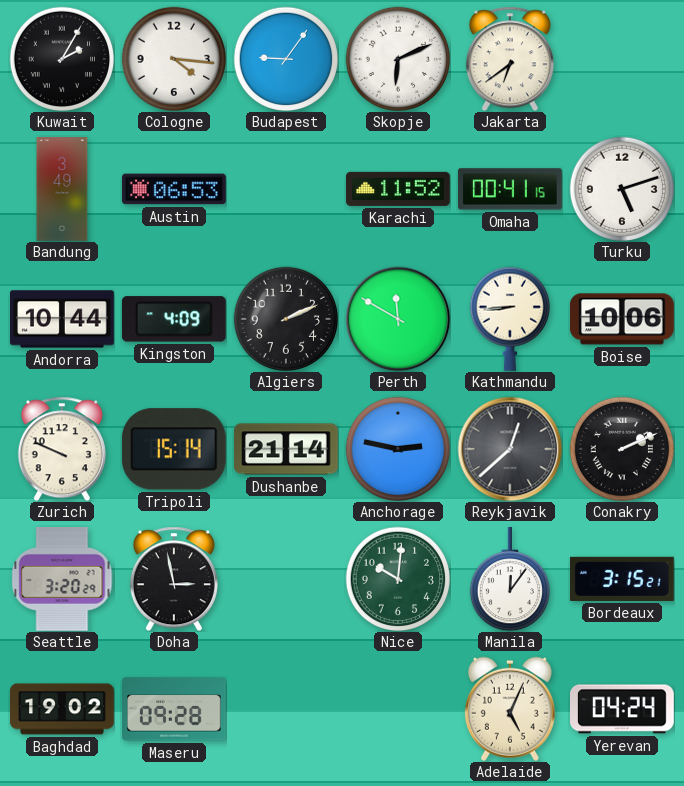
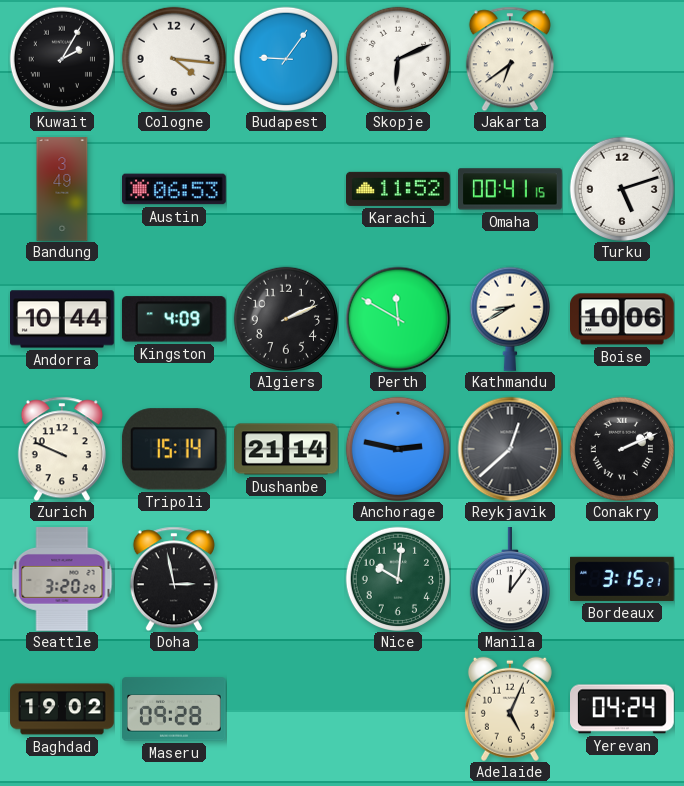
Kathmandu: 8:44 -> 8:40 (510, 319)
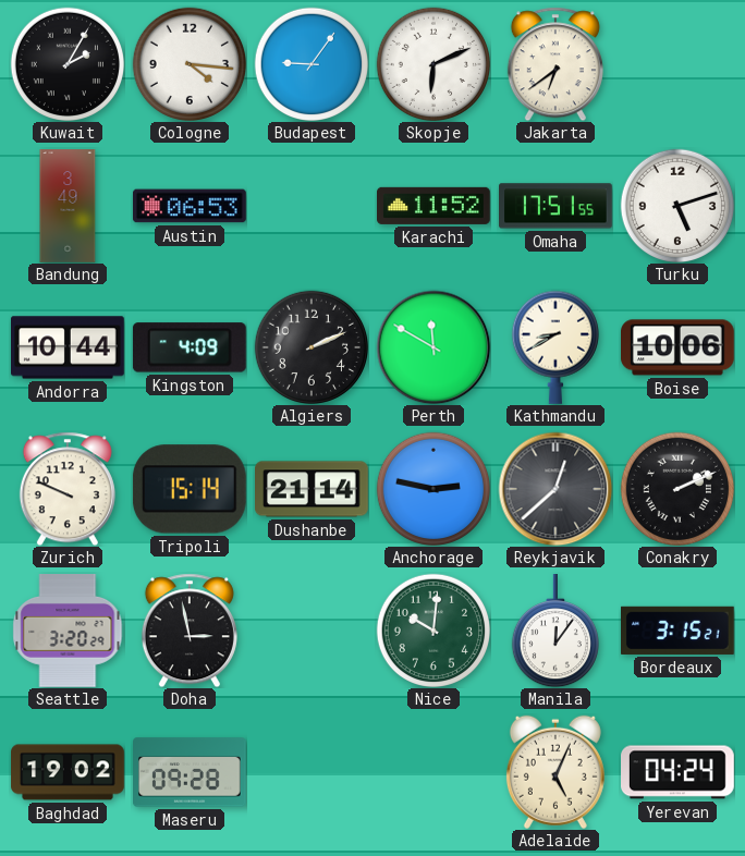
Omaha: 00:41 -> 17:51 (557, 206)
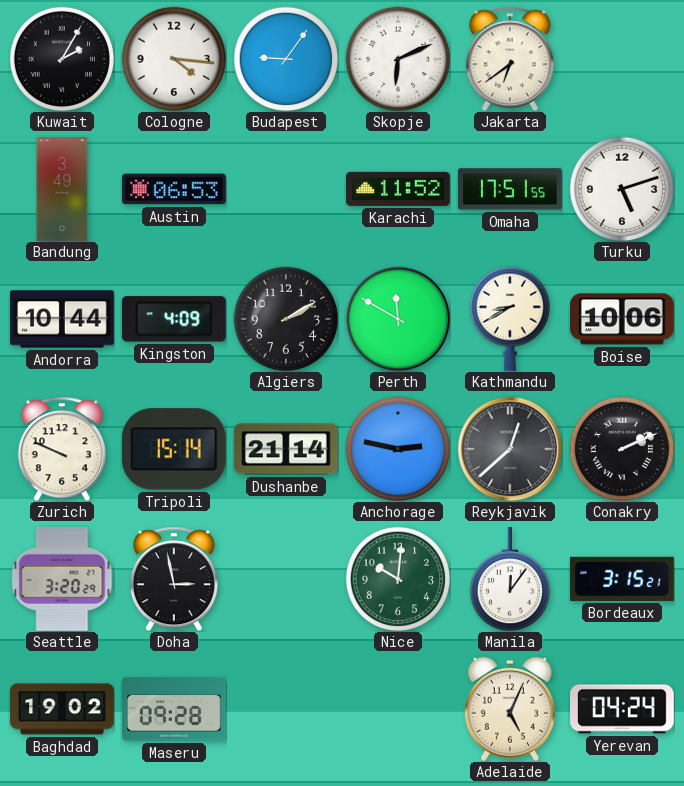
Algiers: 2:11 -> 2:10 (285, 318)
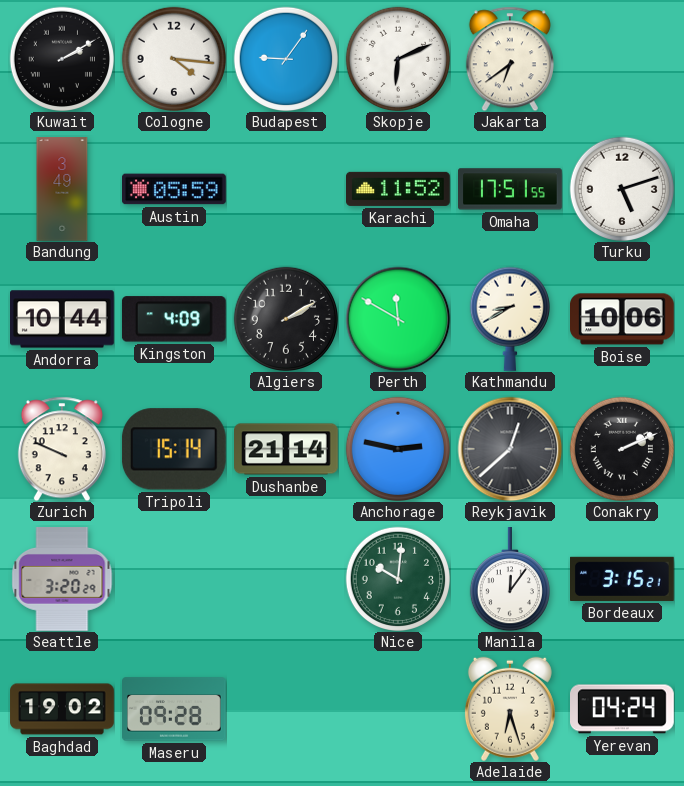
Kuwait: 2:05 -> 2:10 (61, 58)
Austin: 06:53 -> 05:59 (175, 189)
Doha: 2:58 -> none (174, 579)
Adelaide: 5:04 -> 6:27 (510, 709)
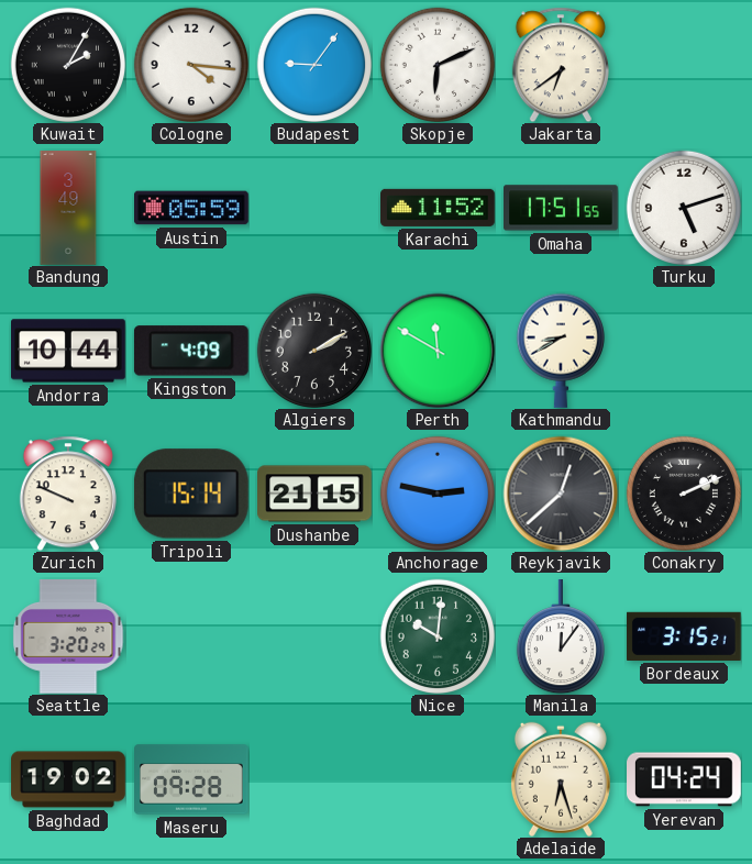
Kuwait: 2:10 -> 2:05 (67, 64)
Boise: 10:06 -> none (623, 319)
Dushanbe: 21:14 -> 21:15 (316, 494)
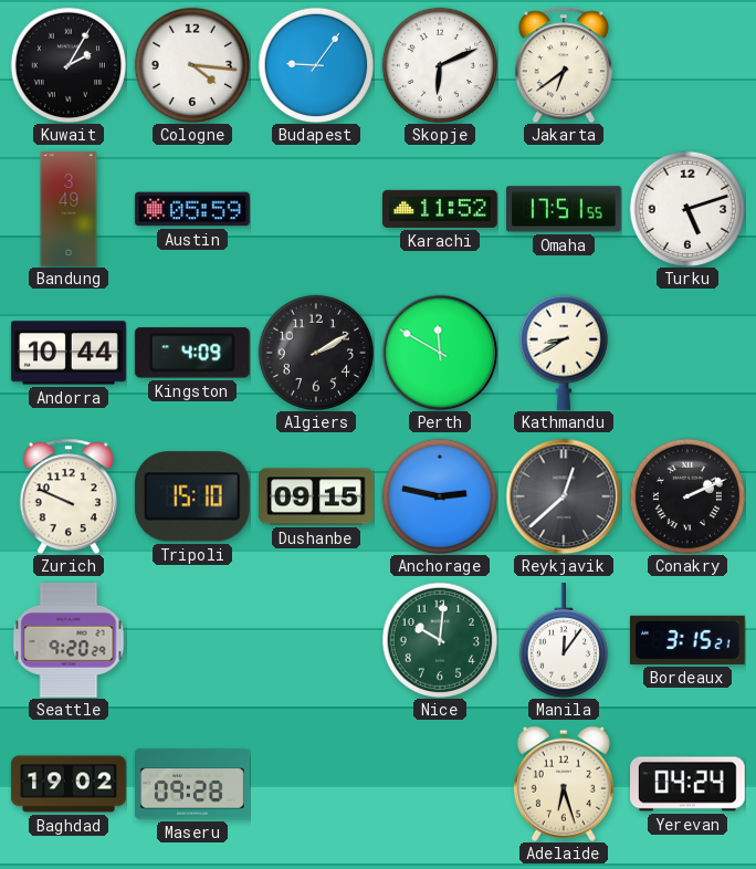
Tripoli: 15:14 -> 15:10 (192, 496)
Dushanbe: 21:15 -> 09:15 (317, 496)
Seattle: 3:20 -> 9:20 (69, 641)
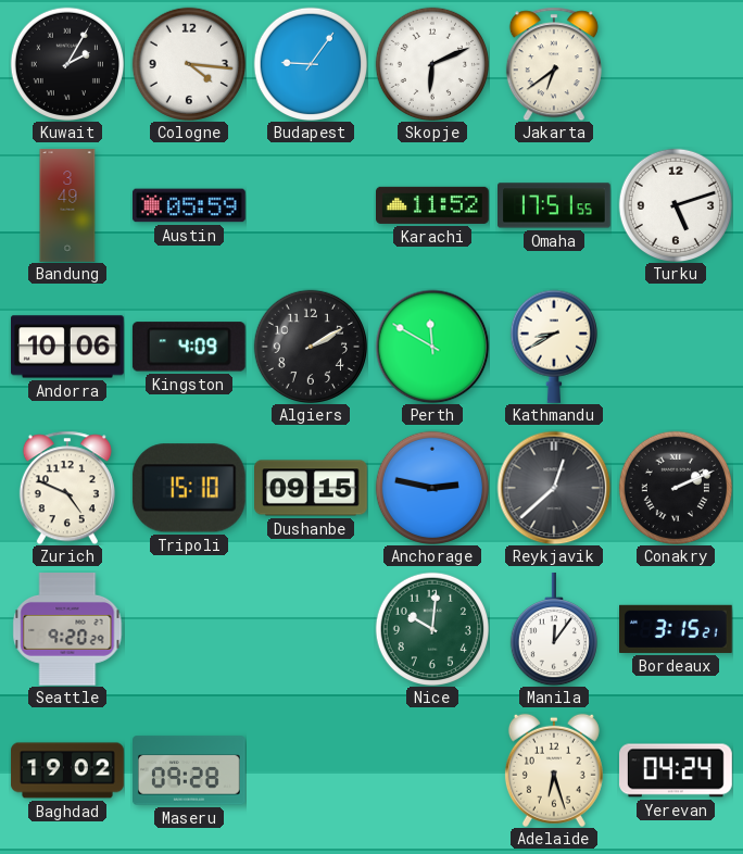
Andorra: 10:44 -> 10:06 (68, 347)
Zurich: 9:49 -> 4:49 (67, 488)
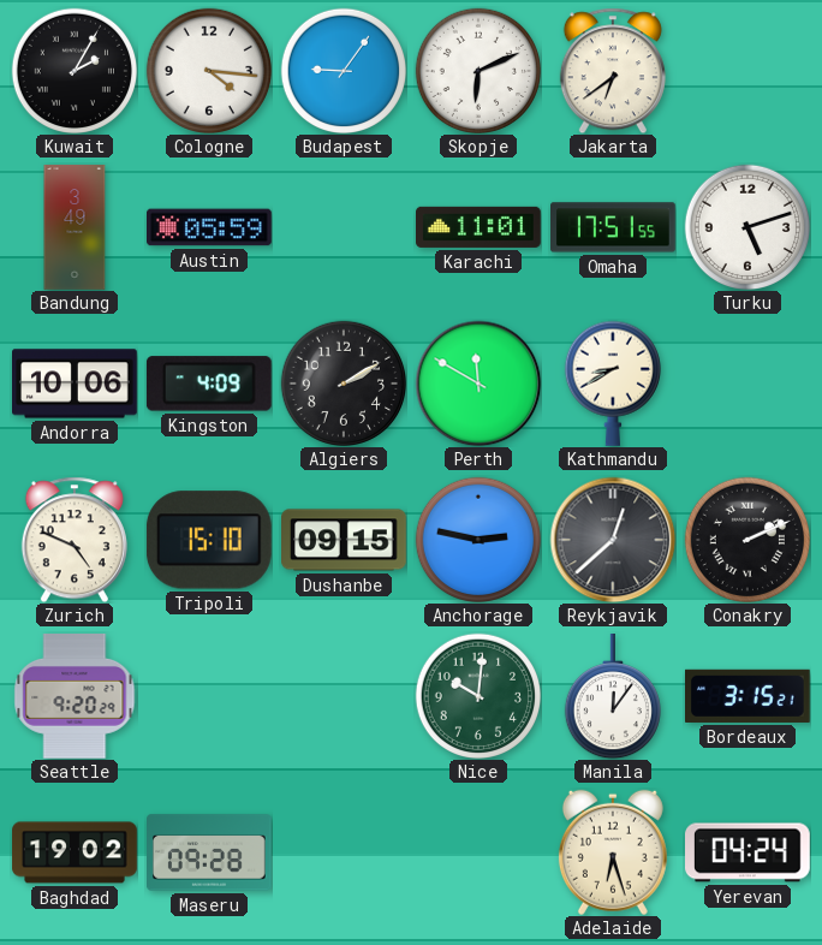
Karachi: 11:52 -> 11:01 (479, 227)
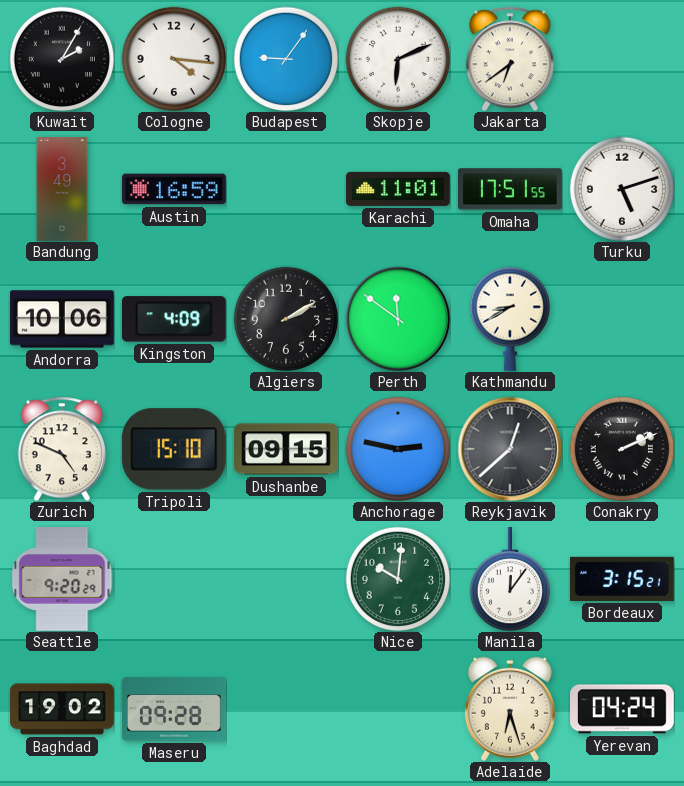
Austin: 05:59 -> 16:59 (175, 189)
Perth: 11:50 -> 11:51 (398, 319)
